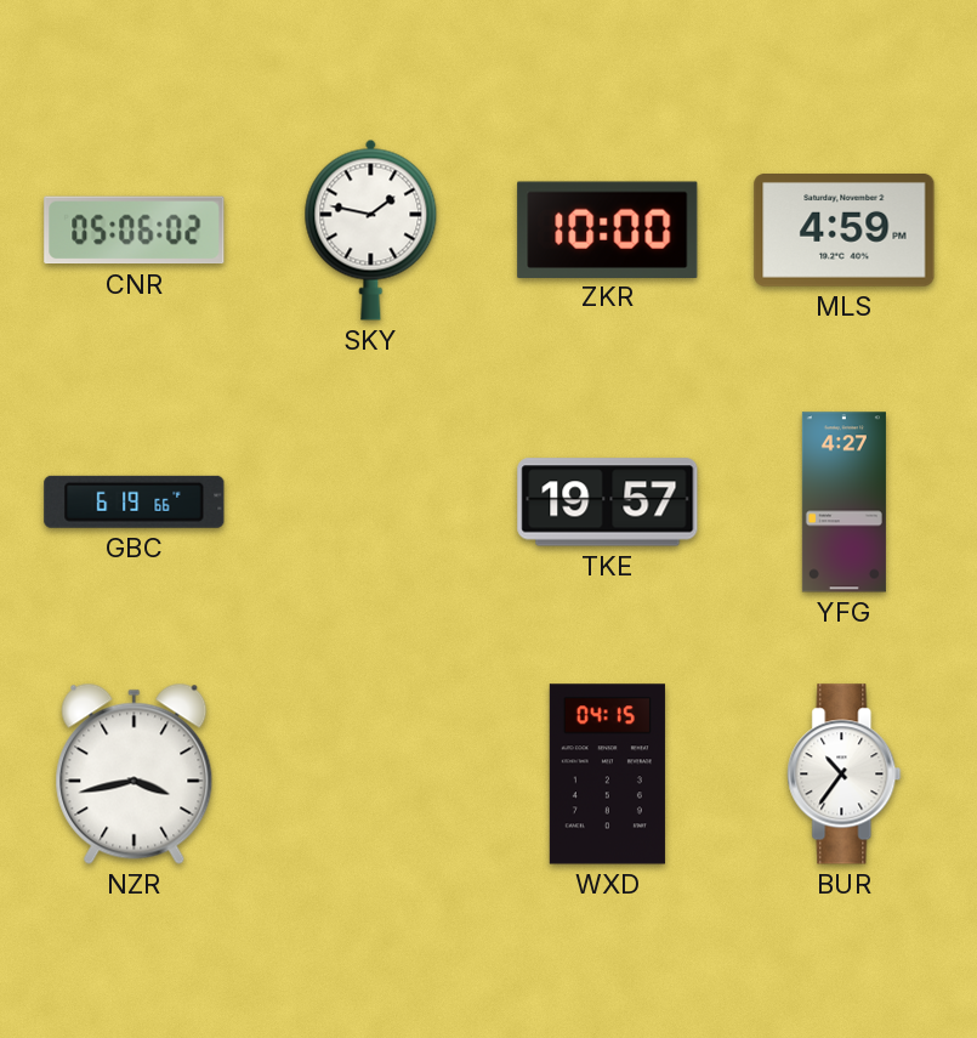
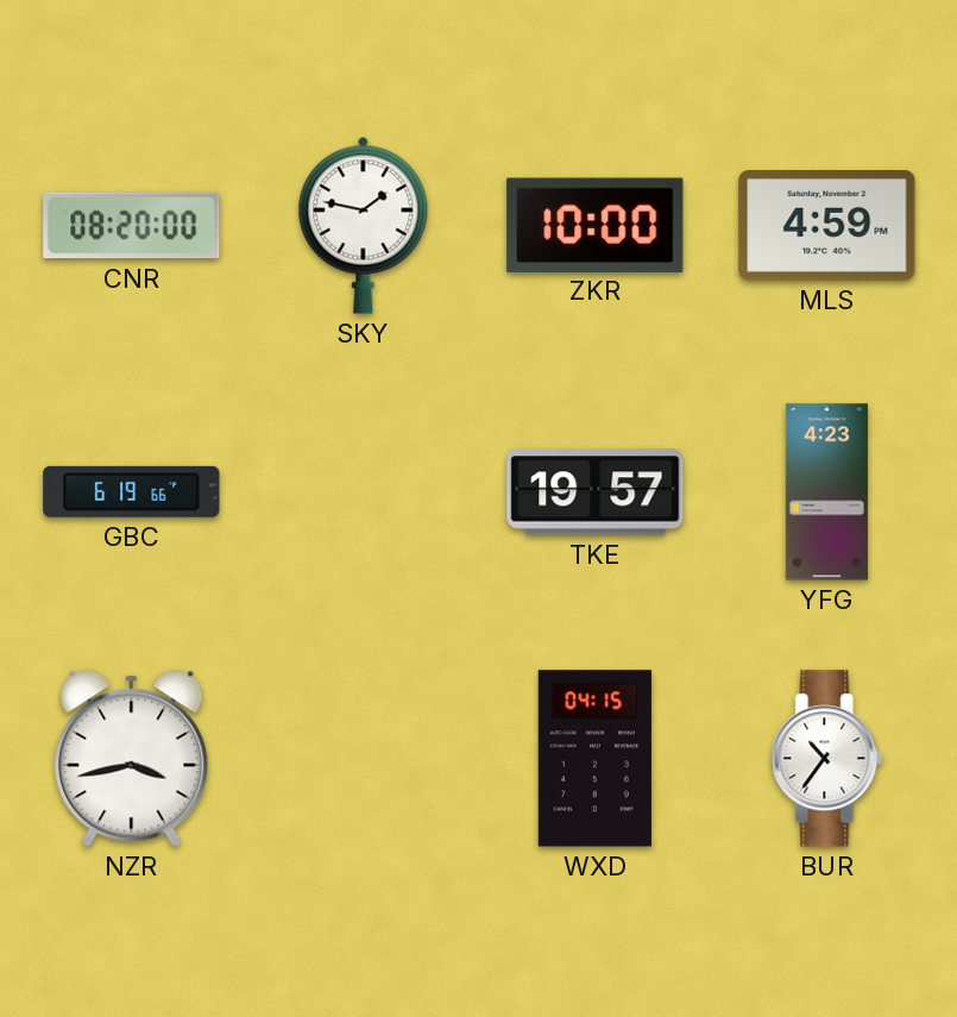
CNR: 05:06 -> 08:20 (132, 226)
YFG: 4:27 -> 4:23 (826, 492)
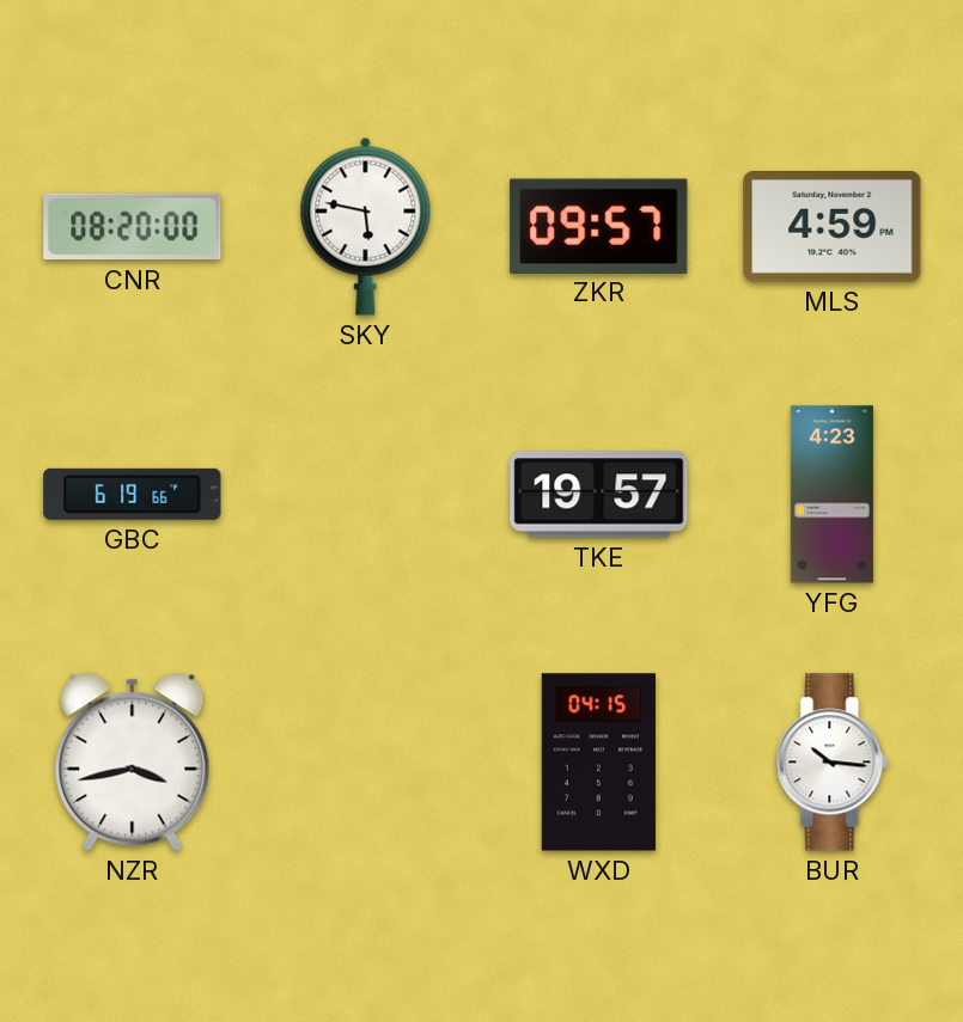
SKY: 1:47 -> 5:47 (366, 226)
ZKR: 10:00 -> 09:57 (599, 226)
BUR: 10:36 -> 10:16 (833, 763)
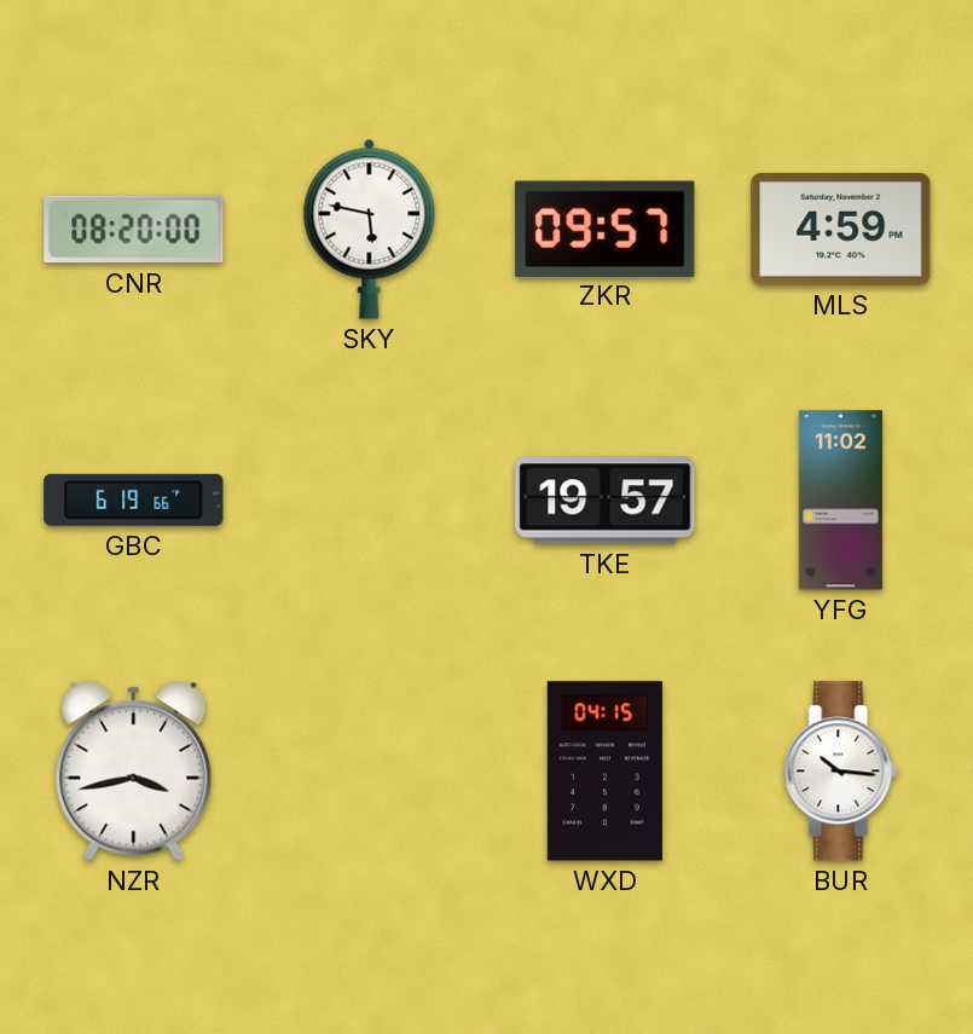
YFG: 4:23 -> 11:02 (840, 501)
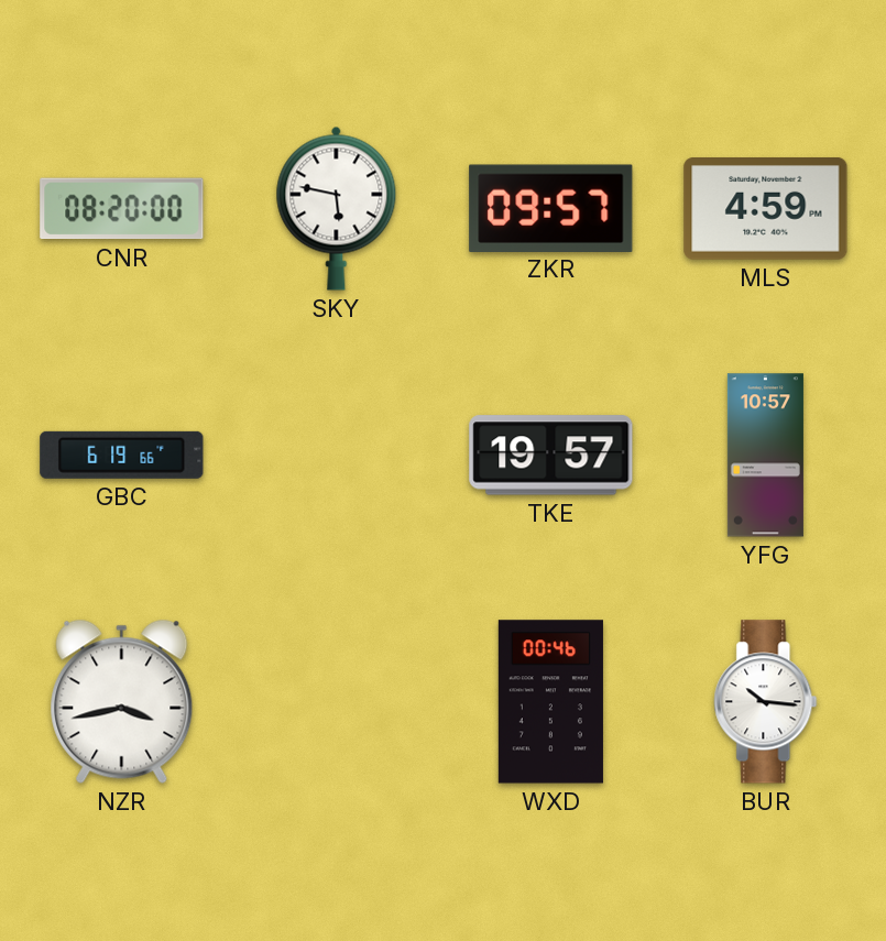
YFG: 11:02 -> 10:57 (765, 456)
WXD: 04:15 -> 00:46 (550, 702)
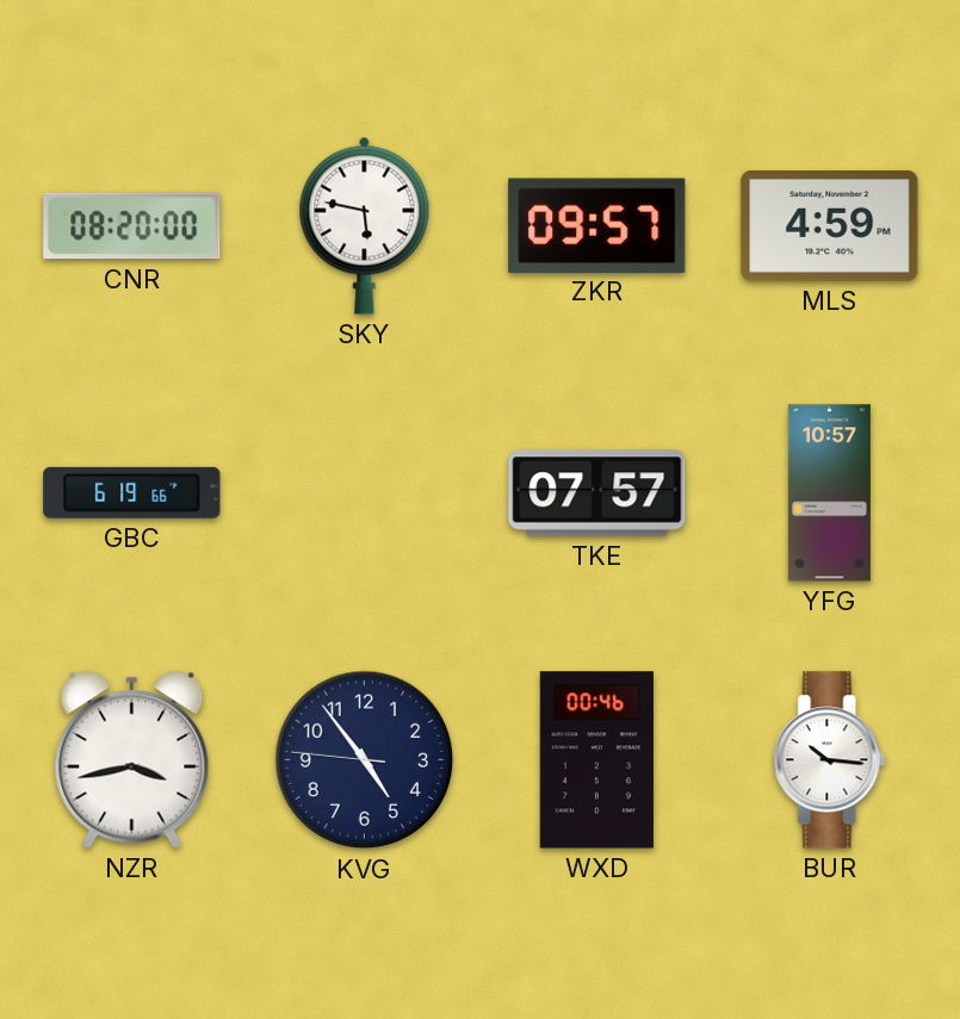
TKE: 19:57 -> 07:57 (597, 493)
KVG: none -> 4:53 (365, 760)
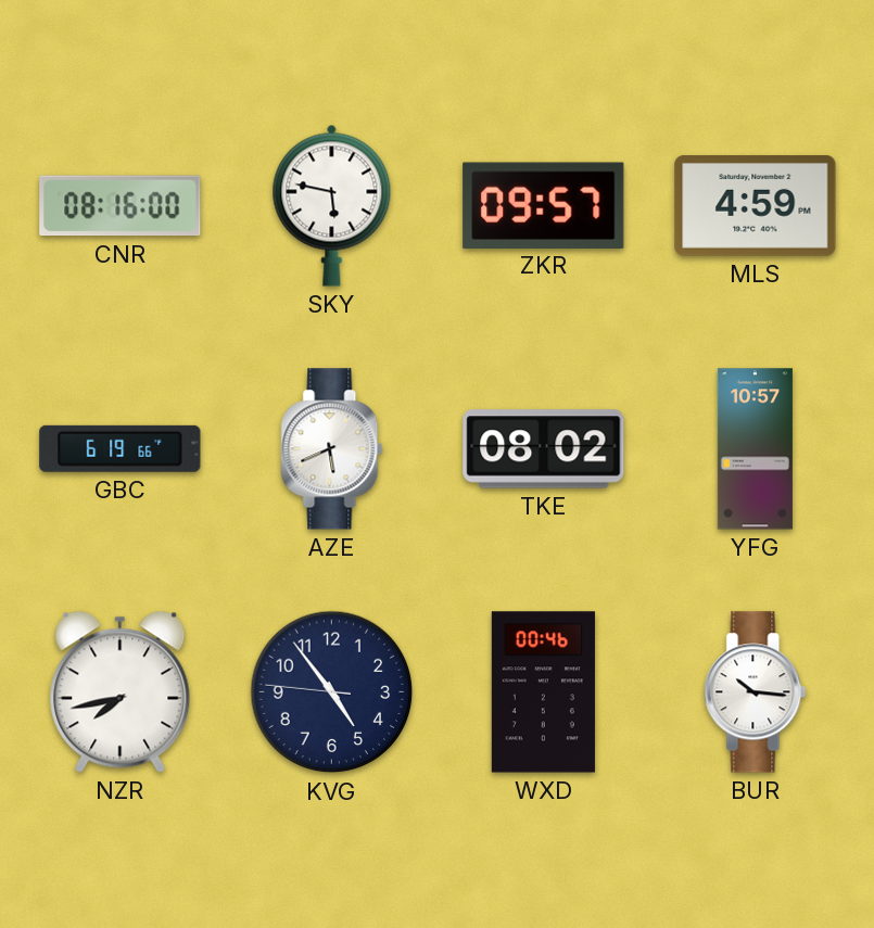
CNR: 08:20 -> 08:16 (121, 206)
AZE: none -> 5:41 (332, 449)
TKE: 07:57 -> 08:02 (544, 449)
NZR: 3:43 -> 7:43 (121, 691)
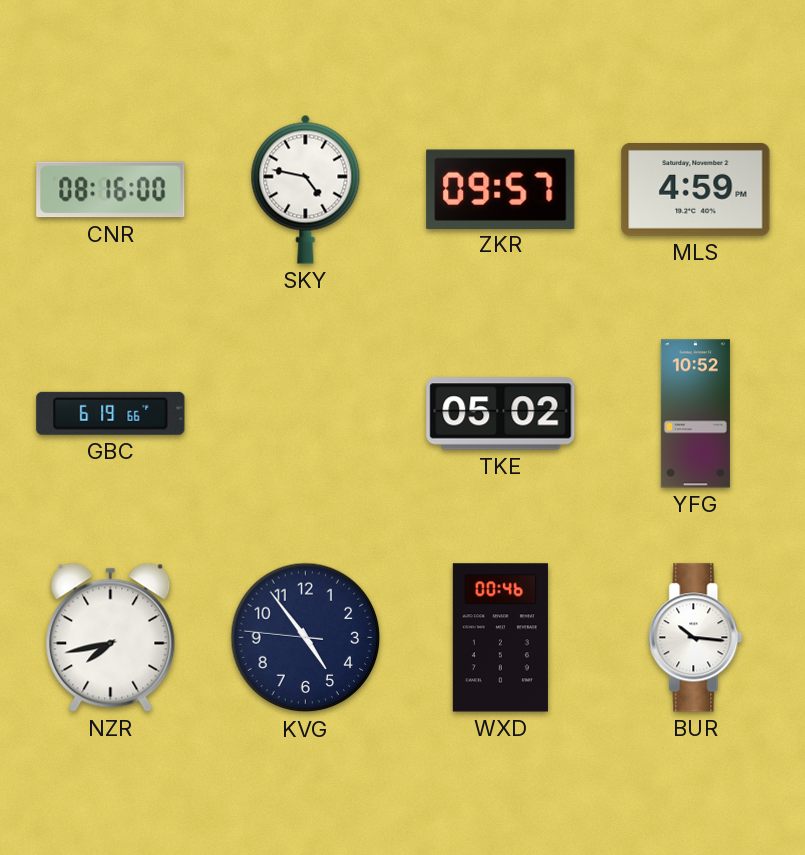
SKY: 5:47 -> 4:47 (306, 189)
AZE: 5:41 -> none (332, 449)
TKE: 08:02 -> 05:02 (501, 414)
YFG: 10:57 -> 10:52 (695, 414)
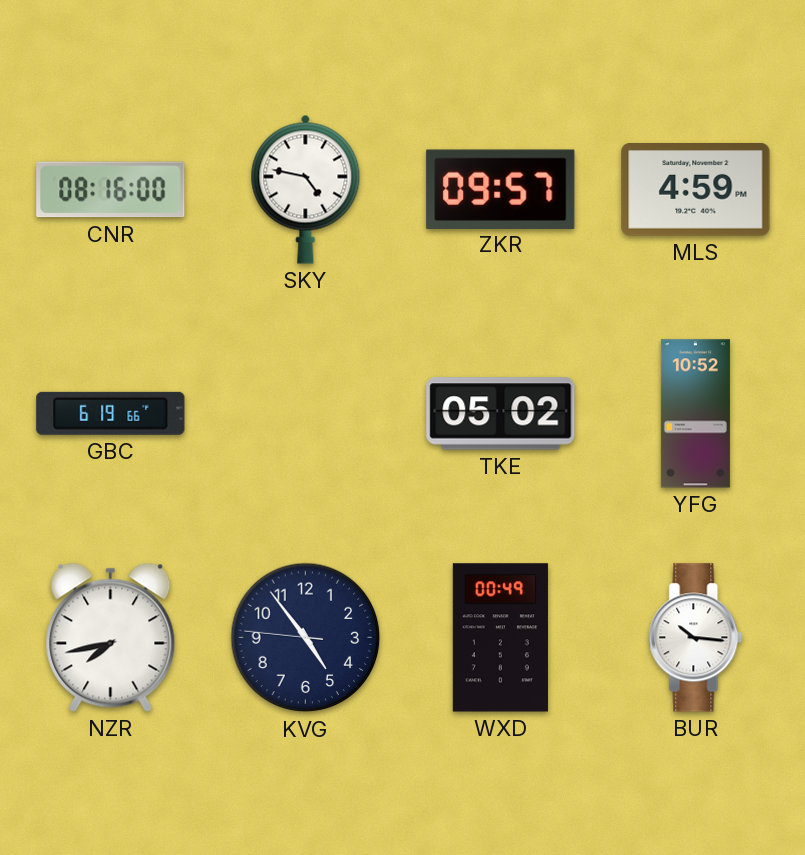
WXD: 00:46 -> 00:49 (500, 638)
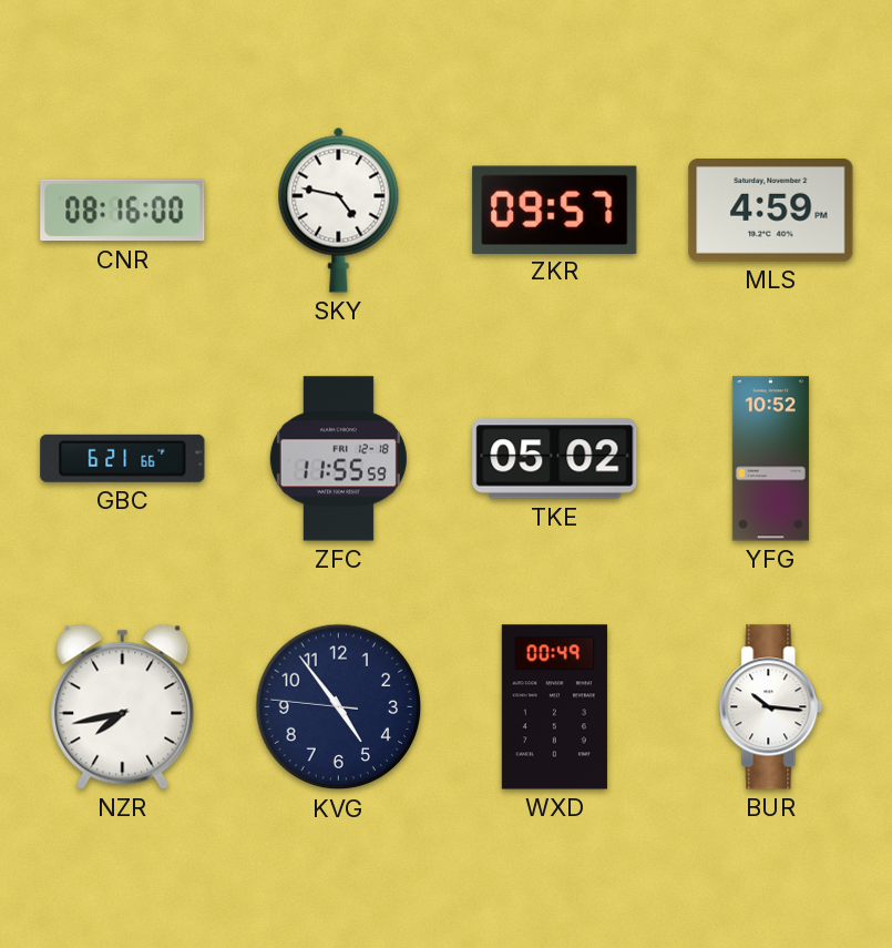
GBC: 6:19 -> 6:21 (123, 458)
ZFC: none -> 11:55 (338, 459)
